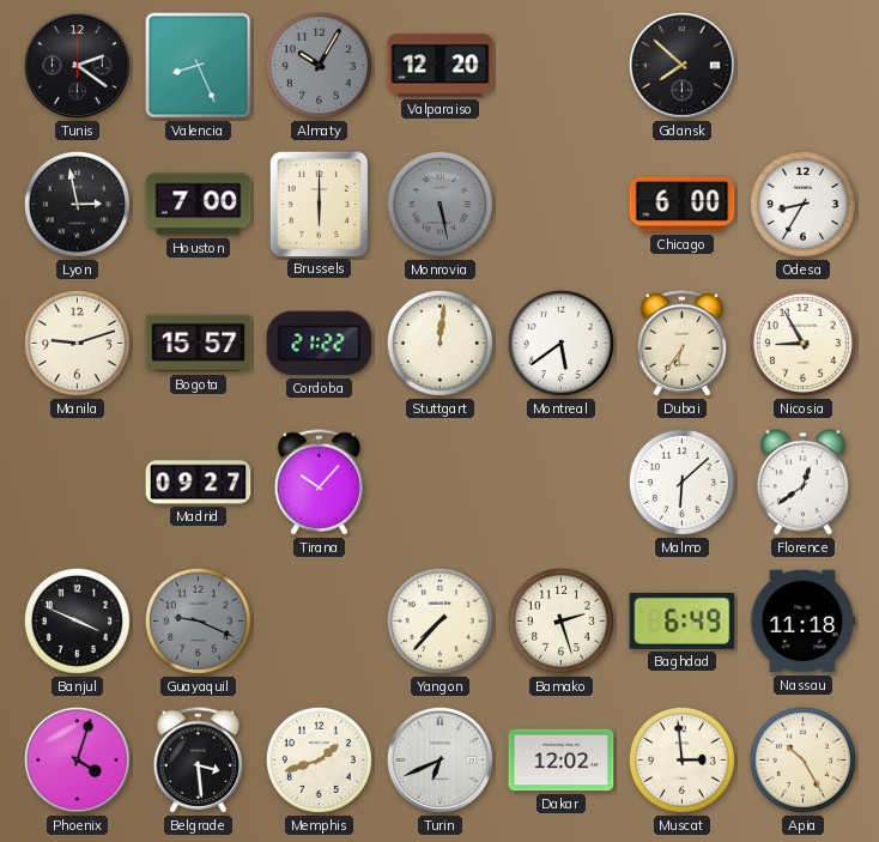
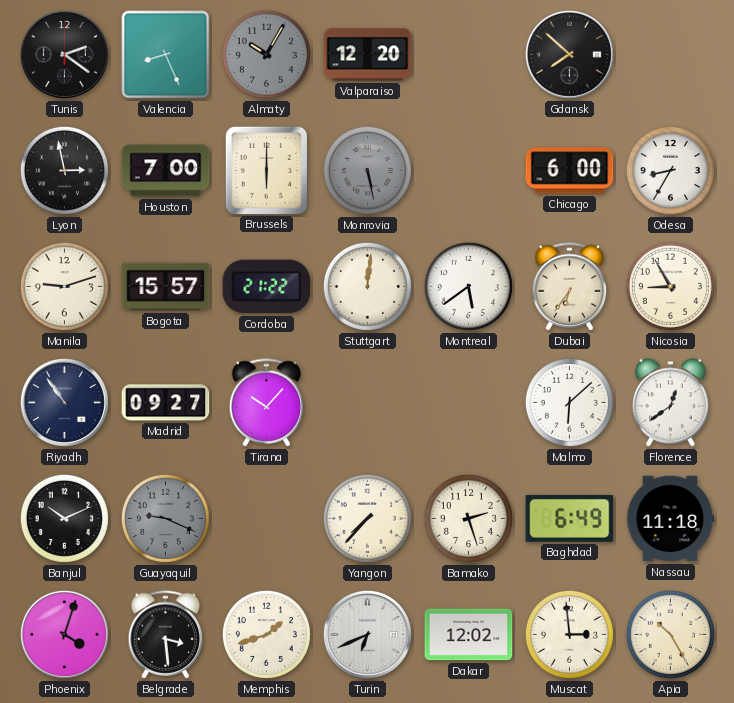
Riyadh: none -> 10:54 (64, 402)
Banjul: 3:49 -> 10:11 (64, 518)
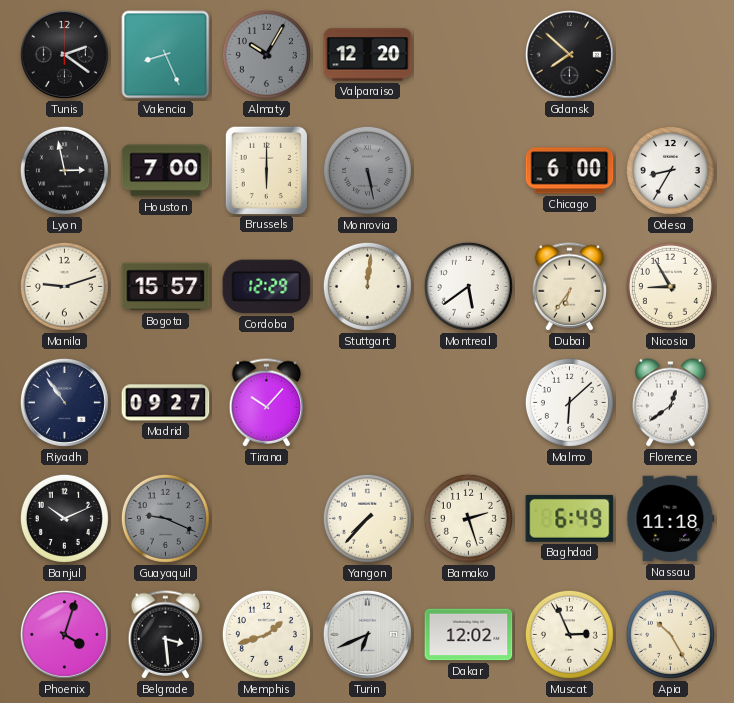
Cordoba: 21:22 -> 12:29 (267, 287)
Muscat: 2:59 -> 2:56 (569, 634)
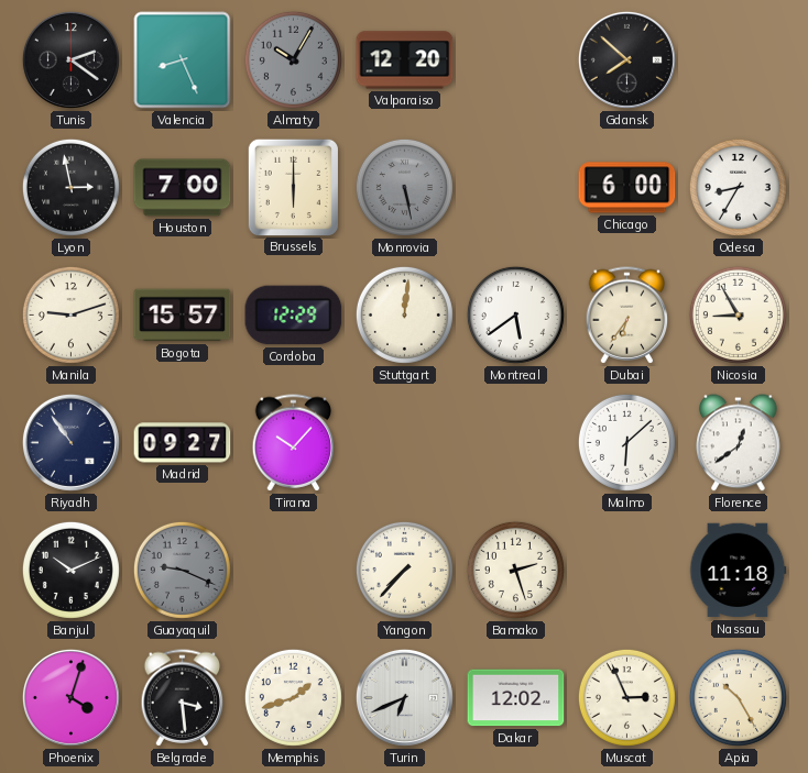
Baghdad: 6:49 -> none (570, 518)
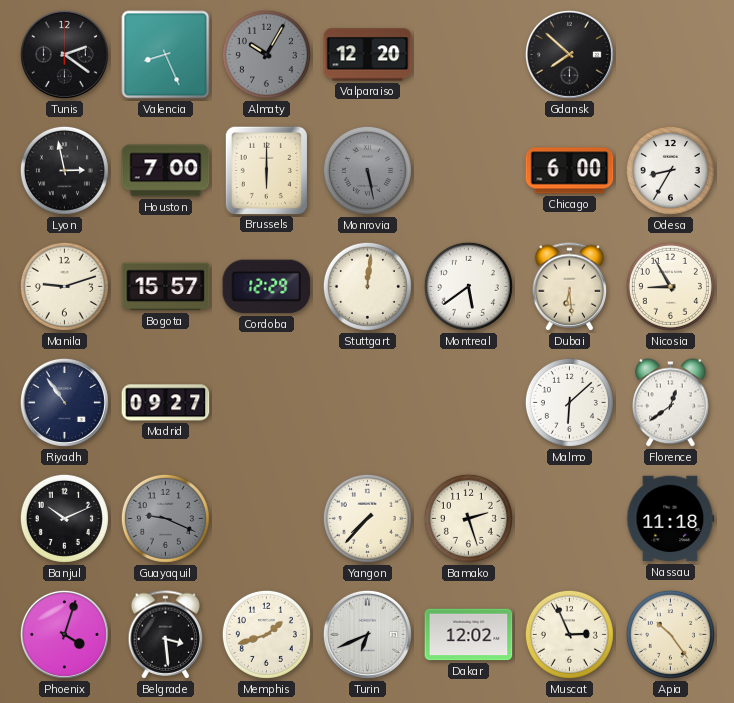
Dubai: 6:36 -> 6:29 (570, 287)
Tirana: 10:07 -> none (294, 443)
Apia: 10:25 -> 10:24 (670, 634)
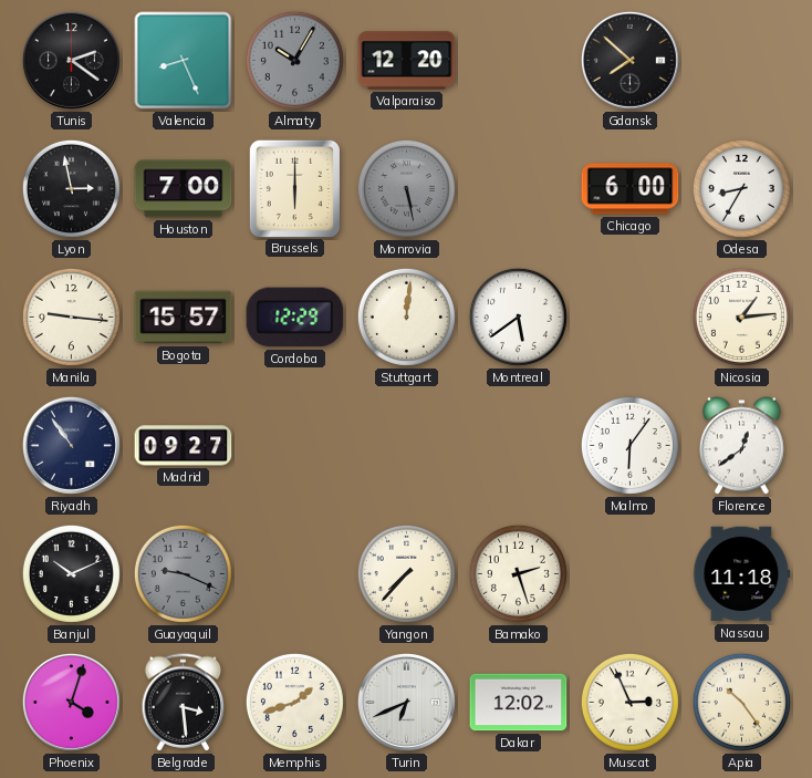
Manila: 9:12 -> 9:16 (71, 317)
Dubai: 6:29 -> none (570, 287)
Nicosia: 8:55 -> 1:14 (741, 317)
Malmo: 6:08 -> 6:06 (629, 445)
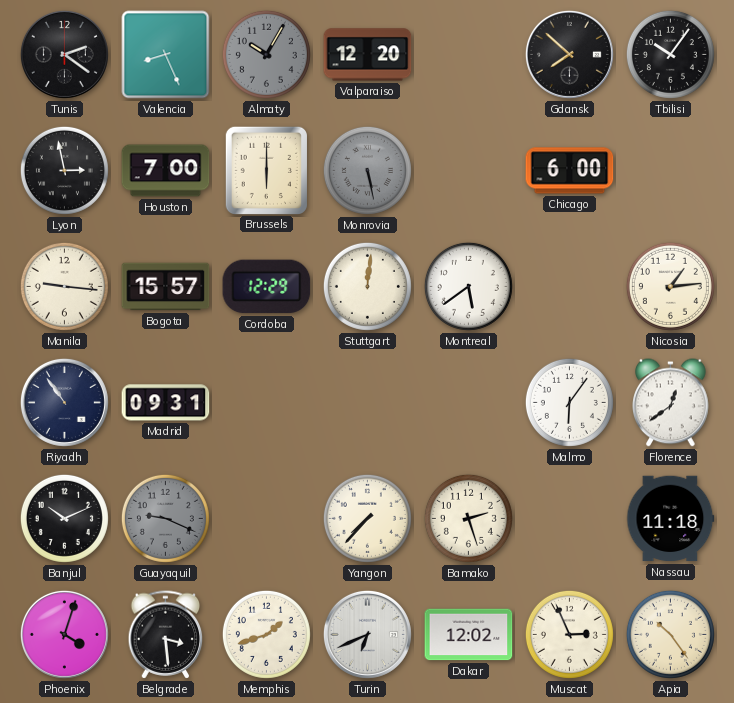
Tbilisi: none -> 10:06 (670, 54)
Odesa: 8:35 -> none (741, 188)
Madrid: 09:27 -> 09:31 (166, 403)
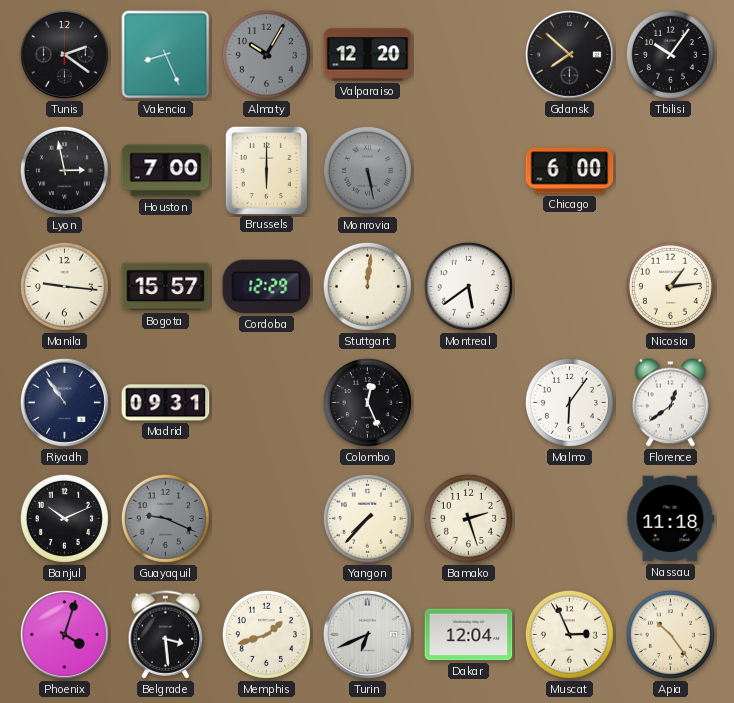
Colombo: none -> 12:26 (367, 402)
Dakar: 12:02 -> 12:04 (469, 635)
